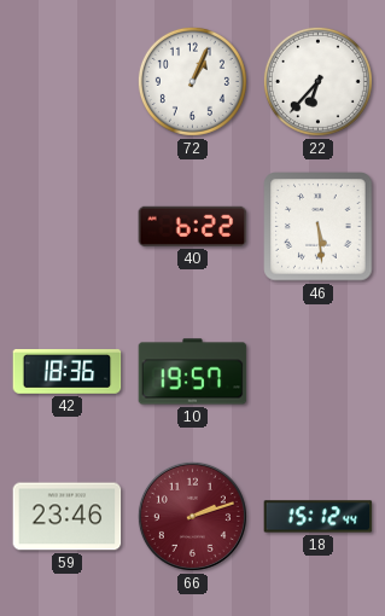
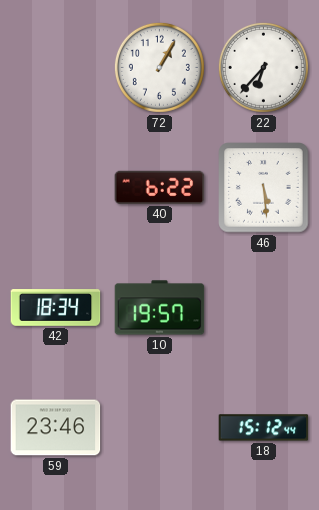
72: 1:04 -> 1:05 (159, 67)
42: 18:36 -> 18:34 (56, 308)
66: 2:12 -> none (192, 516)
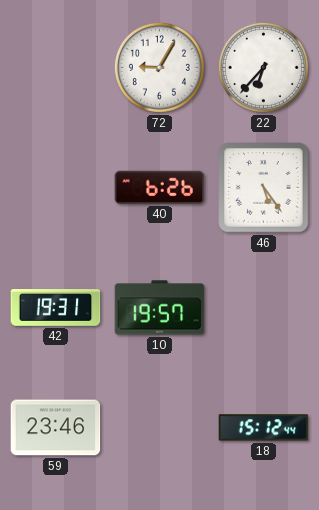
72: 1:05 -> 9:05 (159, 67)
40: 6:22 -> 6:26 (160, 187)
46: 5:29 -> 5:24 (264, 188)
42: 18:34 -> 19:31 (56, 308)
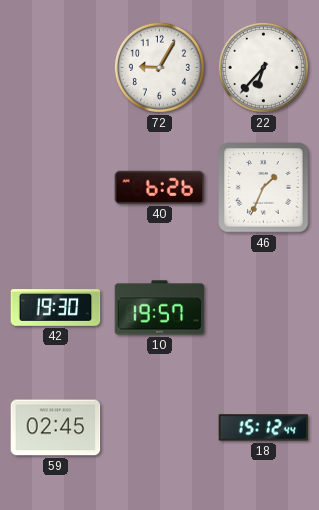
46: 5:24 -> 1:34 (264, 188)
42: 19:31 -> 19:30 (56, 308)
59: 23:46 -> 02:45 (56, 428)
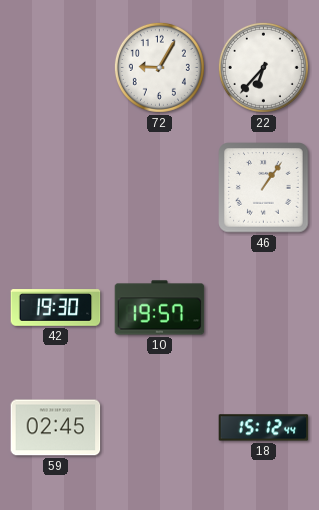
40: 6:26 -> none (160, 187)
46: 1:34 -> 1:06 (264, 188)
